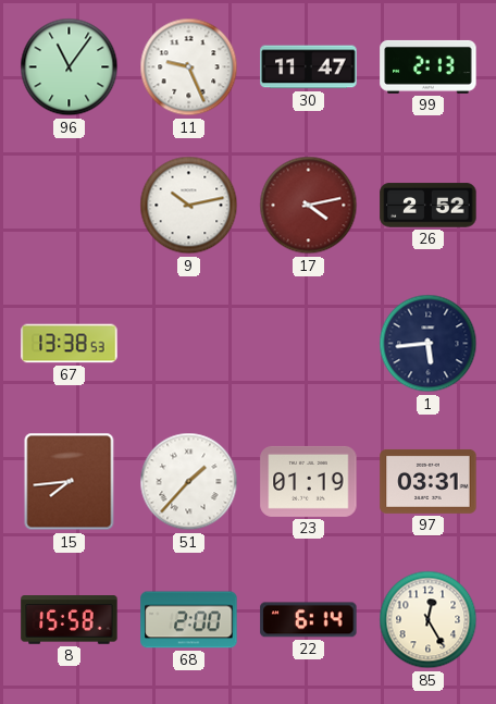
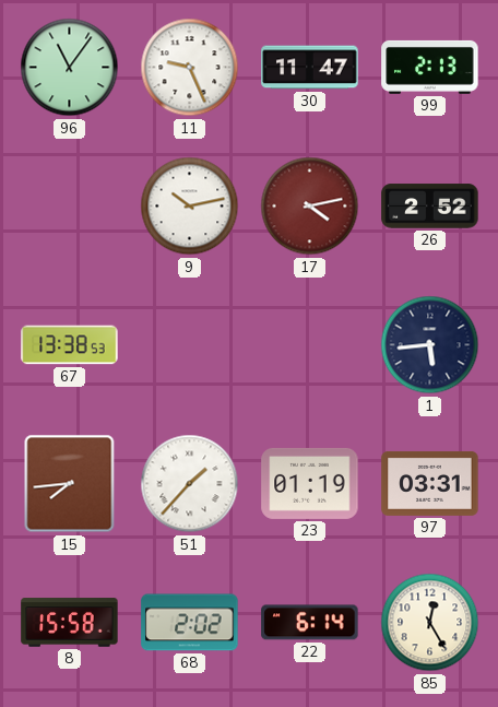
68: 2:00 -> 2:02 (190, 623)
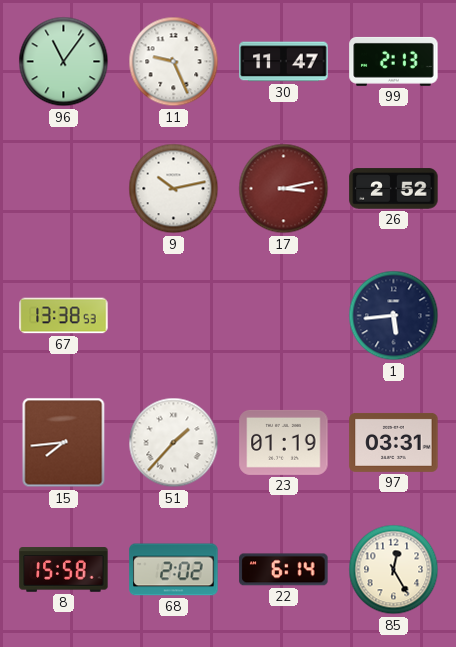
17: 4:13 -> 3:13 (284, 189)
